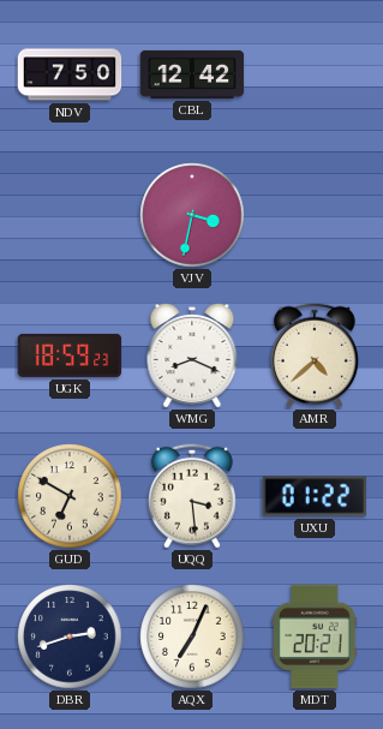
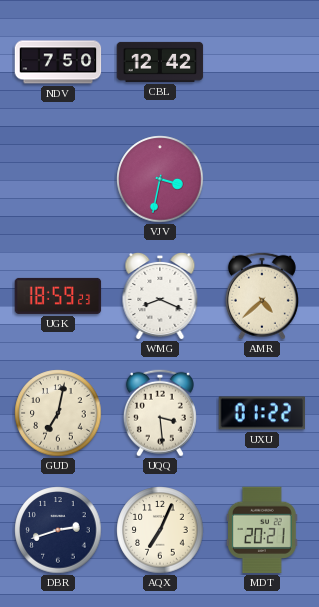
GUD: 6:50 -> 7:02 (58, 413)
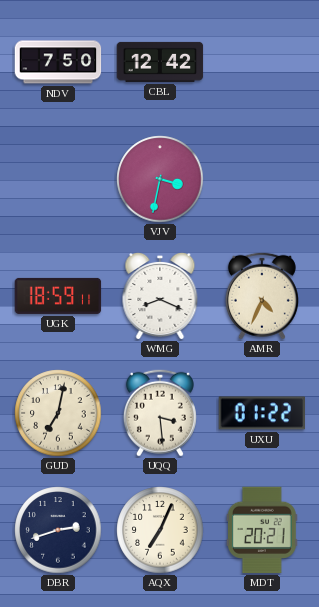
UGK: 18:59:23 -> 18:59:11 (58, 296)
AMR: 4:38 -> 4:34 (262, 296)
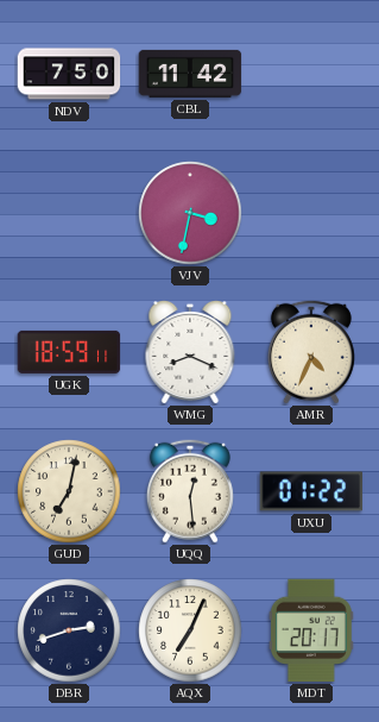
CBL: 12:42 -> 11:42 (190, 74)
UQQ: 3:29 -> 12:29 (190, 491)
MDT: 20:21 -> 20:17 (311, 630)
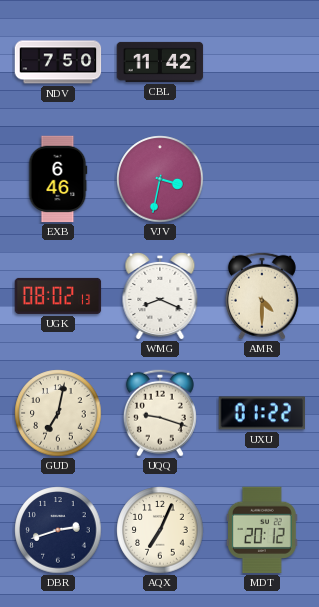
EXB: none -> 6:46 (58, 179)
UGK: 18:59 -> 08:02 (58, 296)
AMR: 4:34 -> 4:30 (262, 296)
UQQ: 12:29 -> 9:18 (160, 413)
MDT: 20:17 -> 20:12 (262, 530)
